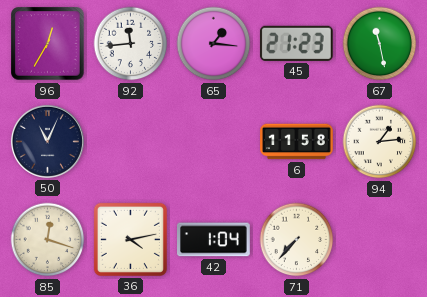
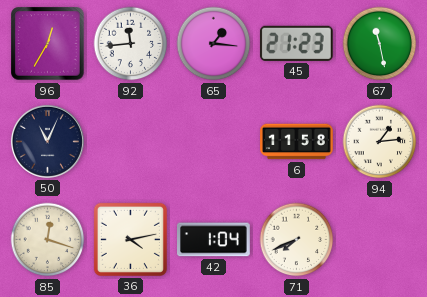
71: 7:37 -> 7:41 (297, 240)
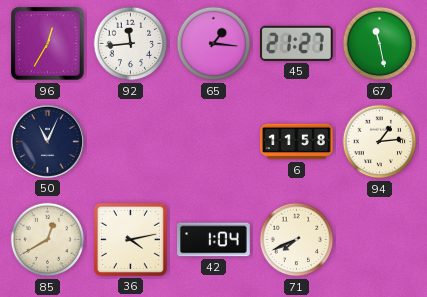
45: 21:23 -> 21:27 (296, 43)
85: 12:18 -> 12:40 (48, 240)
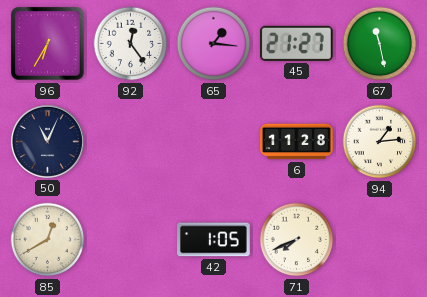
96: 12:35 -> 6:35 (48, 44)
92: 11:44 -> 12:24 (131, 44)
6: 11:58 -> 11:28 (297, 142)
36: 4:13 -> none (130, 239)
42: 1:04 -> 1:05 (214, 240)
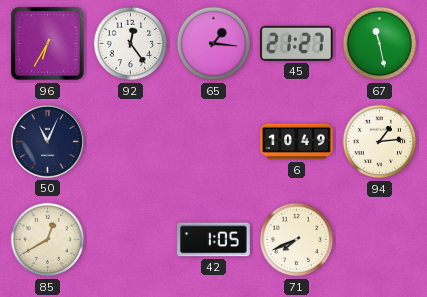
6: 11:28 -> 10:49 (297, 142)
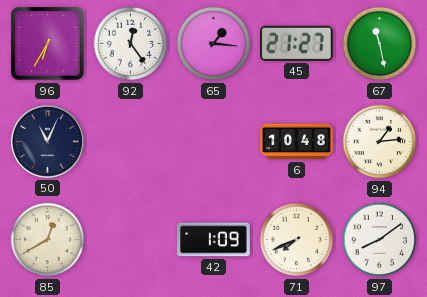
6: 10:49 -> 10:48 (297, 142)
42: 1:05 -> 1:09 (214, 240)
97: none -> 8:09 (380, 240)
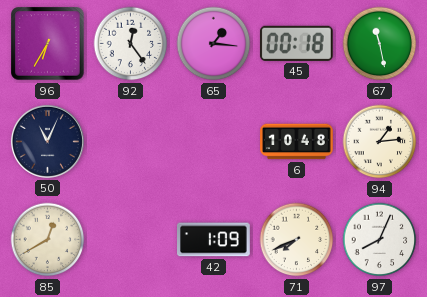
45: 21:27 -> 00:18 (296, 43)
97: 8:09 -> 8:04 (380, 240)
